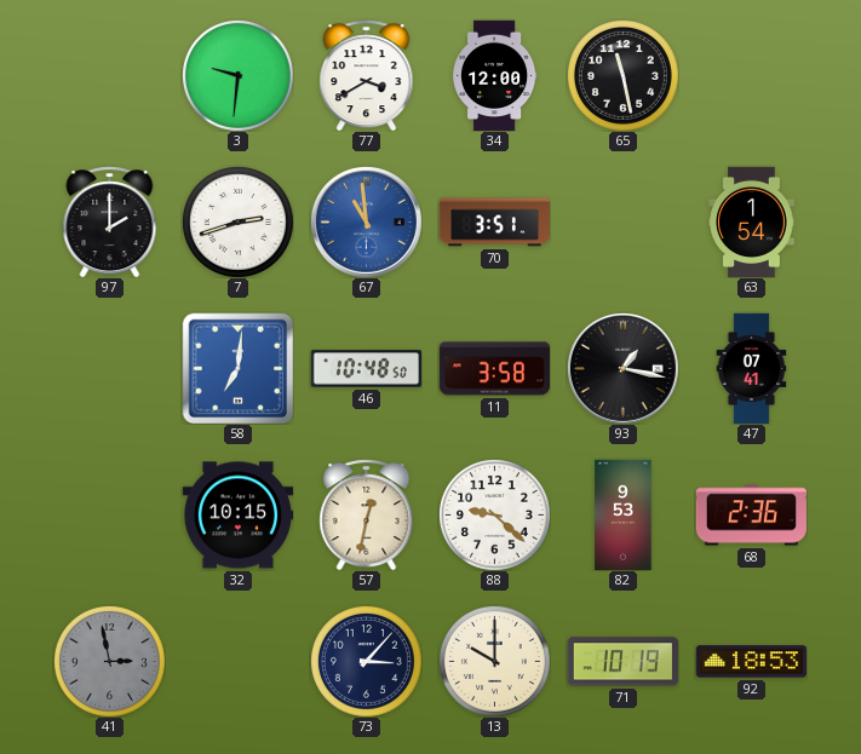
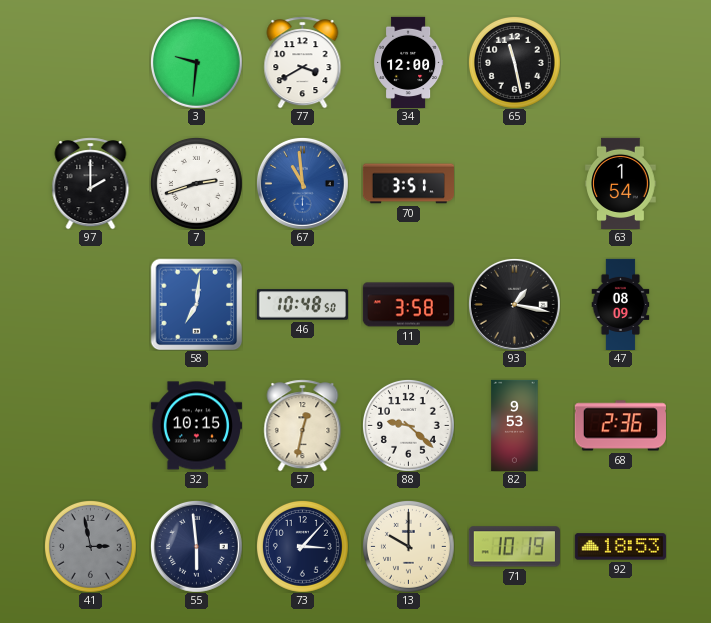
47: 07:41 -> 08:09 (621, 304)
55: none -> 5:59 (196, 546)
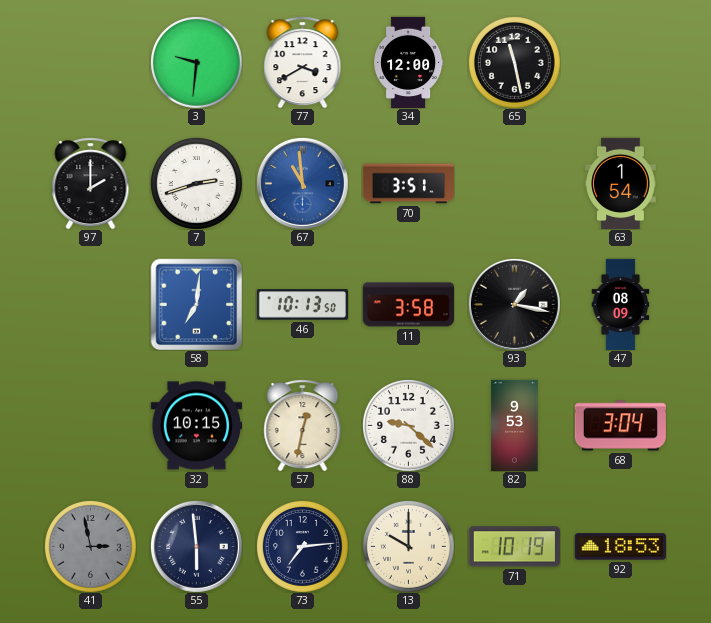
46: 10:48 -> 10:13 (302, 305)
68: 2:36 -> 3:04 (620, 426)
73: 3:07 -> 7:14 (302, 546)
